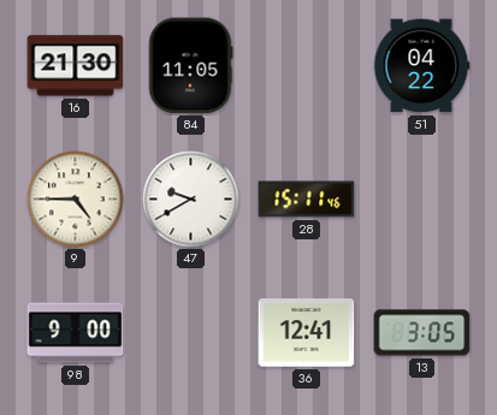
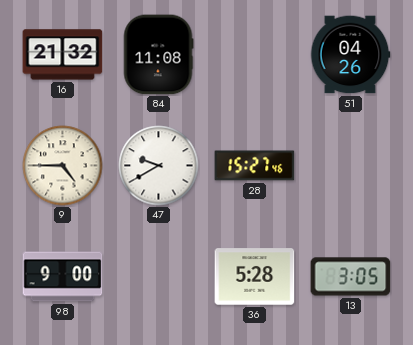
16: 21:30 -> 21:32 (63, 55)
84: 11:05 -> 11:08 (158, 55)
51: 04:22 -> 04:26 (350, 55)
28: 15:11 -> 15:27 (255, 166)
36: 12:41 -> 5:28 (255, 277)
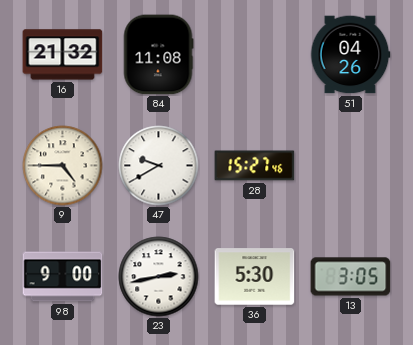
23: none -> 2:43 (159, 277)
36: 5:28 -> 5:30 (255, 277)
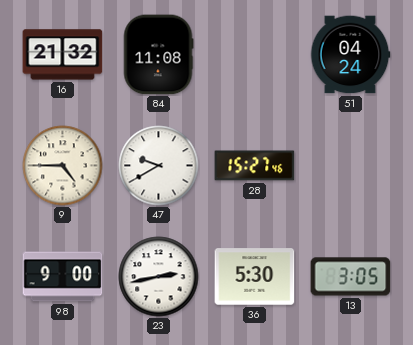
51: 04:26 -> 04:24 (350, 55)
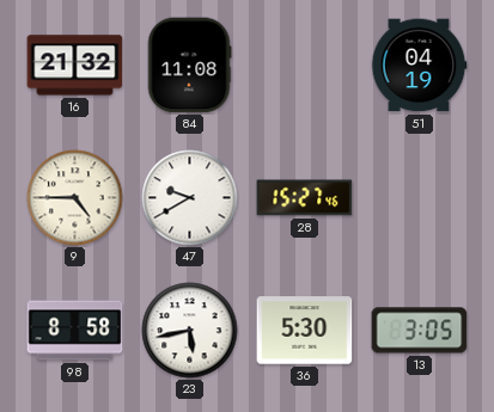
51: 04:24 -> 04:19 (419, 66)
98: 9:00 -> 8:58 (75, 331)
23: 2:43 -> 5:43 (190, 331)
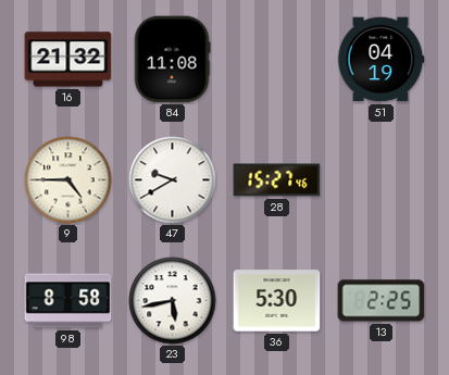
13: 3:05 -> 2:25 (382, 301)
